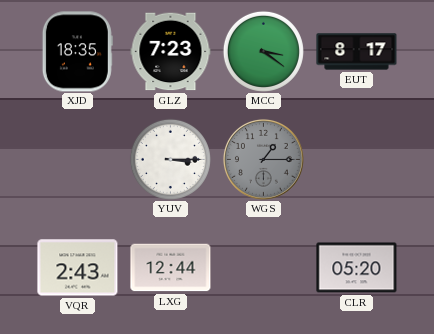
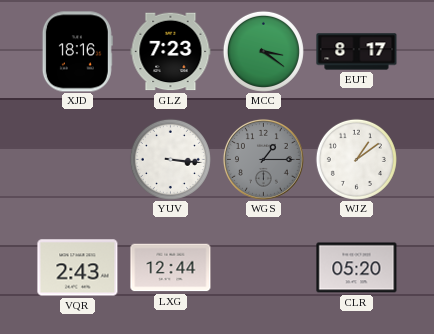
XJD: 18:35 -> 18:16 (77, 52)
YUV: 3:15 -> 3:16 (170, 159)
WJZ: none -> 1:09 (356, 159)
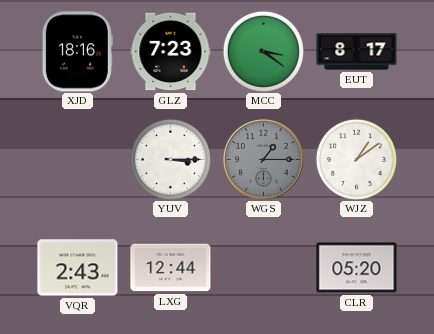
YUV: 3:16 -> 3:15 (170, 159)
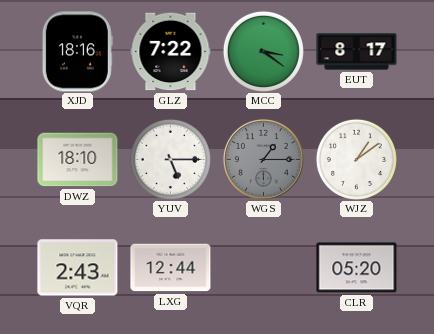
GLZ: 7:23 -> 7:22 (171, 52)
DWZ: none -> 18:10 (78, 160)
YUV: 3:15 -> 5:15 (170, 159)
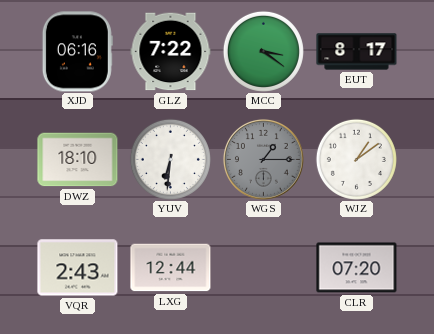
XJD: 18:16 -> 06:16 (77, 52)
YUV: 5:15 -> 6:31 (170, 159)
CLR: 05:20 -> 07:20 (357, 268)
